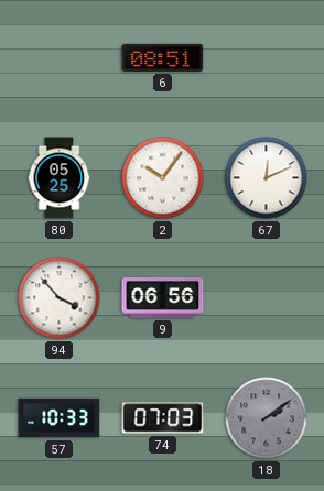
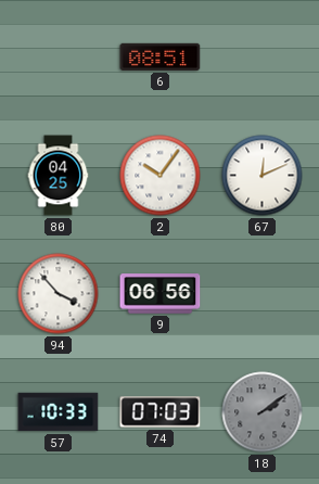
80: 05:25 -> 04:25 (59, 176)
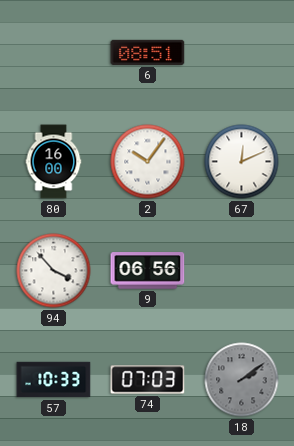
80: 04:25 -> 16:00 (54, 162)
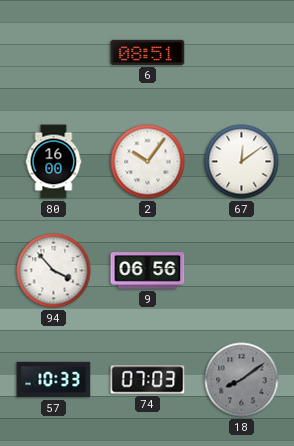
67: 12:11 -> 12:09 (242, 162)
18: 2:09 -> 8:09 (242, 380)
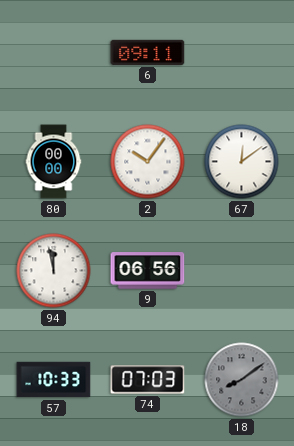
6: 08:51 -> 09:11 (148, 52)
80: 16:00 -> 00:00 (54, 162)
94: 3:53 -> 11:58 (54, 271)
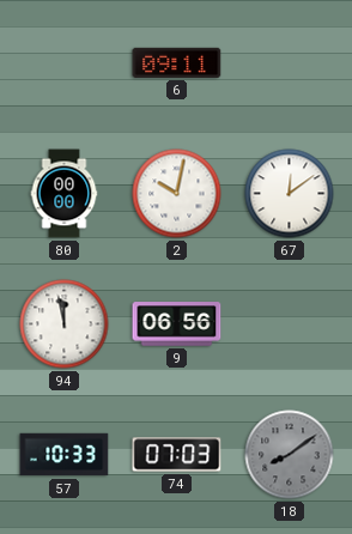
2: 10:06 -> 10:02 (177, 194)
